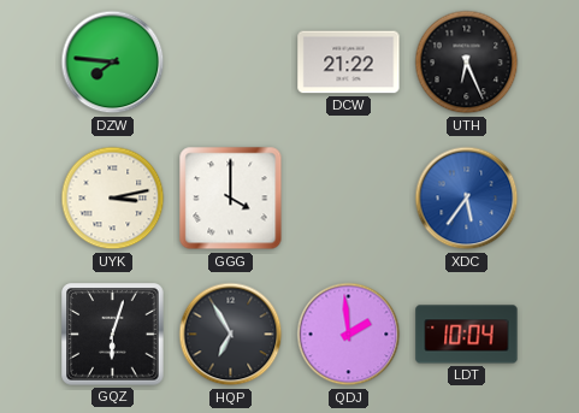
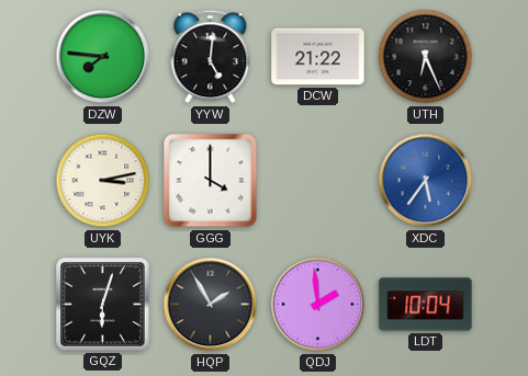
YYW: none -> 5:01 (211, 57)
HQP: 6:55 -> 1:55 (211, 305)
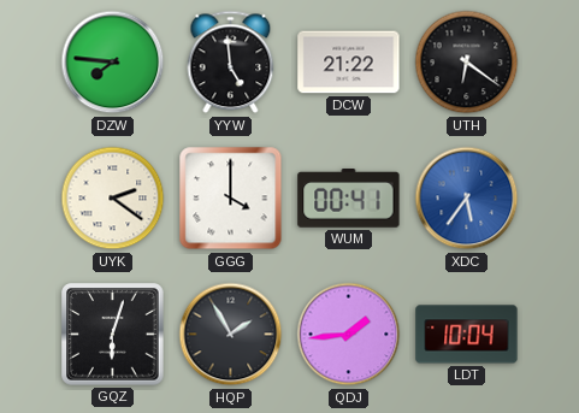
YYW: 5:01 -> 4:59 (231, 63)
UTH: 6:26 -> 6:21 (467, 63)
UYK: 3:13 -> 2:21 (113, 199)
WUM: none -> 00:41 (349, 199)
QDJ: 1:59 -> 1:44 (349, 335)
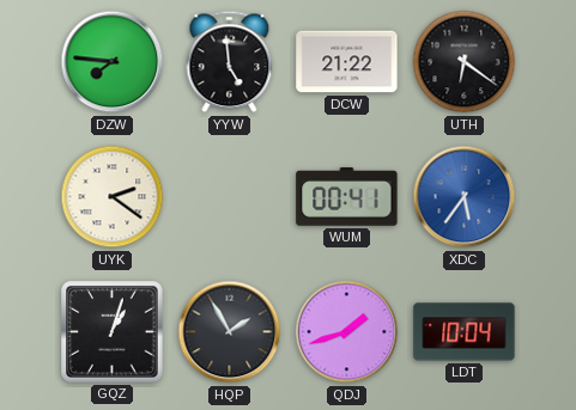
GGG: 4:00 -> none (231, 199)
GQZ: 6:03 -> 1:03 (113, 332)
QDJ: 1:44 -> 1:42 (347, 332)
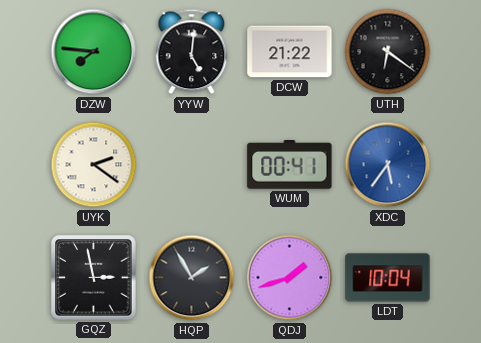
YYW: 4:59 -> 5:01 (192, 52)
GQZ: 1:03 -> 2:58 (94, 278)
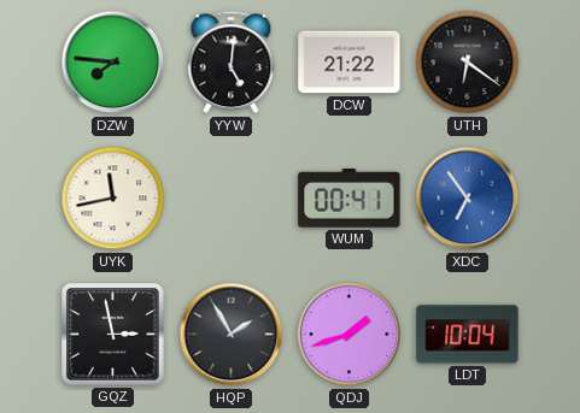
UYK: 2:21 -> 11:43 (113, 199)
XDC: 5:36 -> 6:54 (468, 199)
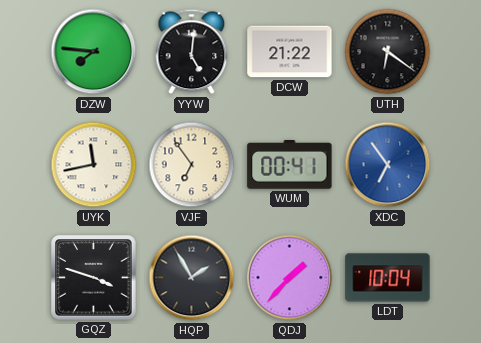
VJF: none -> 6:54 (192, 165)
GQZ: 2:58 -> 3:48 (94, 278)
QDJ: 1:42 -> 1:37 (290, 278)
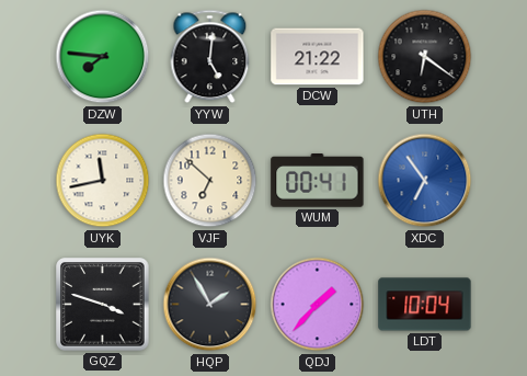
VJF: 6:54 -> 6:52 (210, 181)
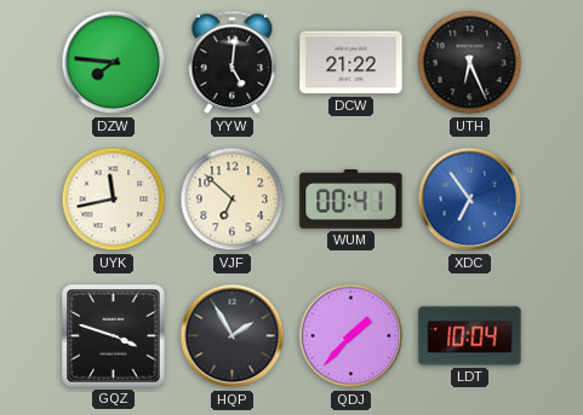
UTH: 6:21 -> 6:26 (470, 63)
